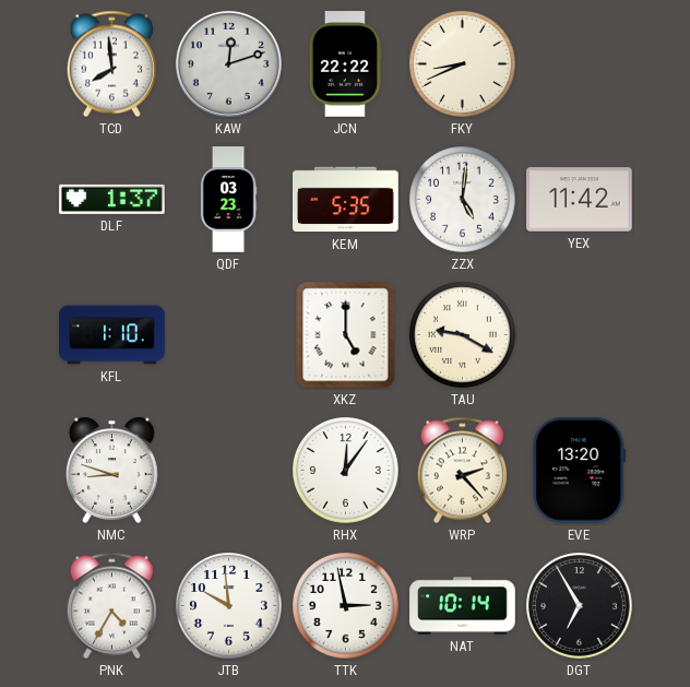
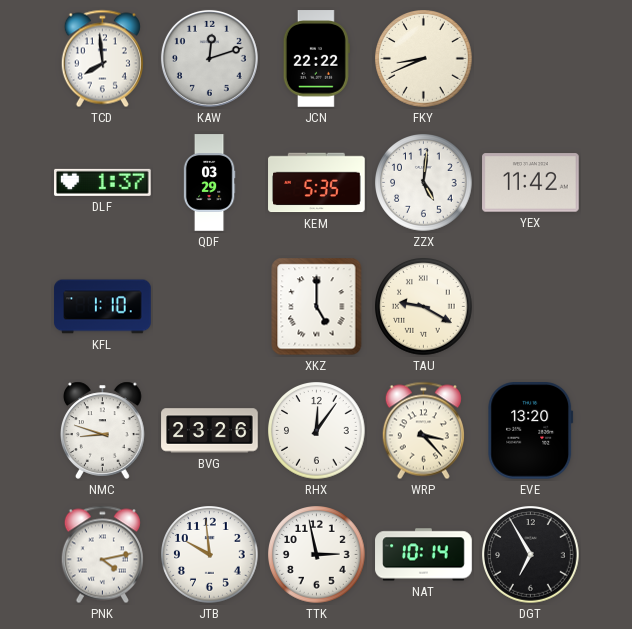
QDF: 03:23 -> 03:29 (209, 183)
BVG: none -> 23:26 (210, 431)
WRP: 2:23 -> 3:23 (423, 431)
PNK: 4:35 -> 4:13 (102, 555)
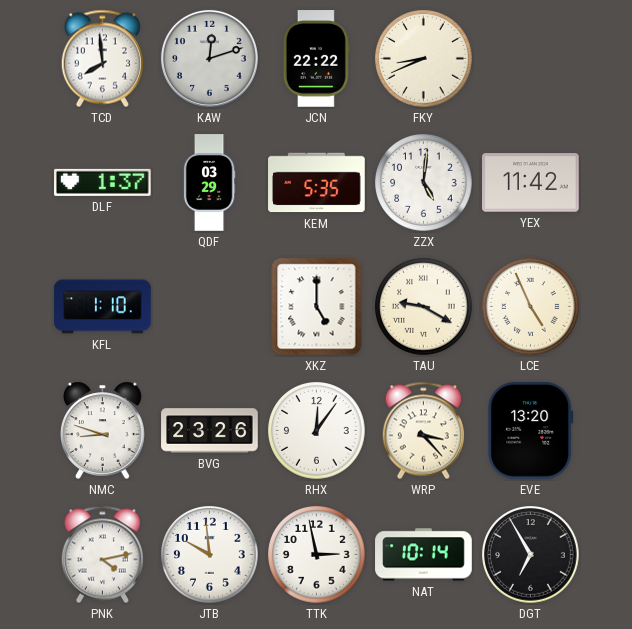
LCE: none -> 4:56 (531, 307)
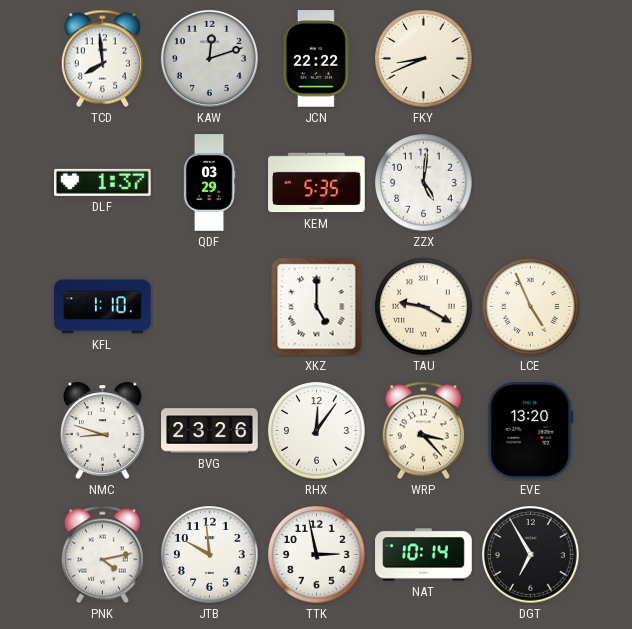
YEX: 11:42 -> none (531, 183)
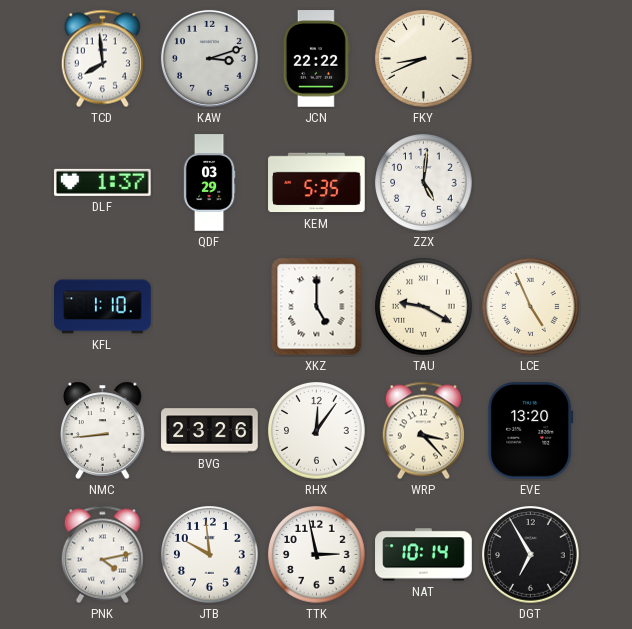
KAW: 12:12 -> 3:12 (209, 58)
NMC: 8:48 -> 8:44 (103, 430)
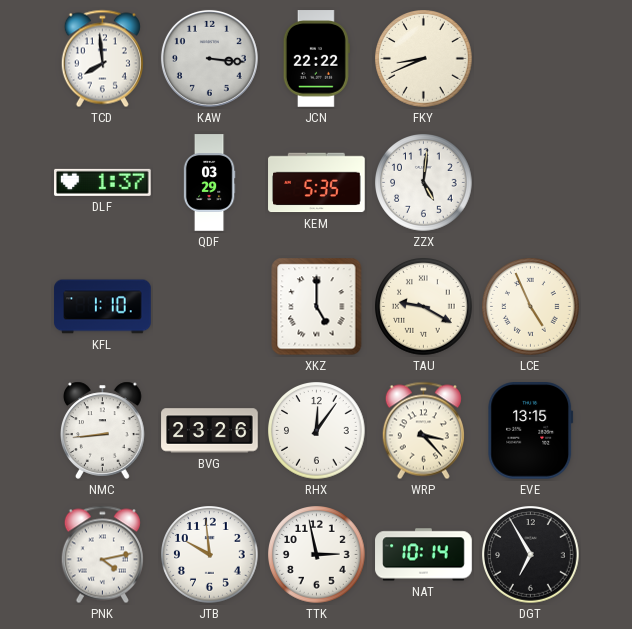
KAW: 3:12 -> 3:16 (209, 58)
EVE: 13:20 -> 13:15 (531, 431)
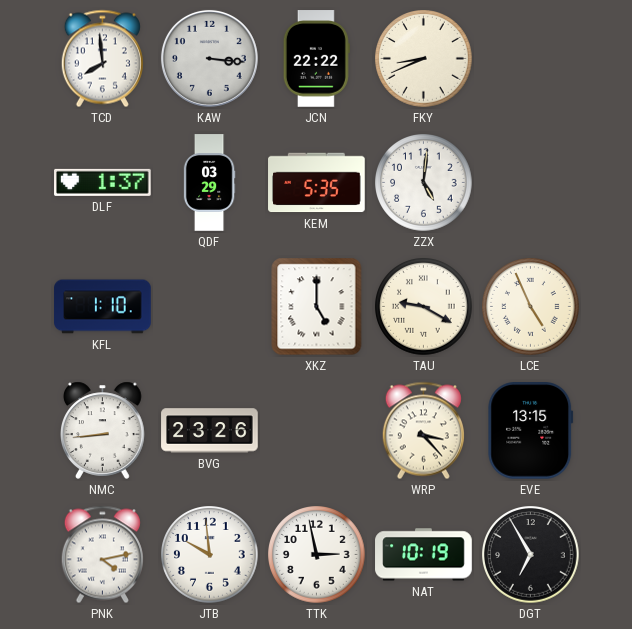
RHX: 12:06 -> none (317, 431)
NAT: 10:14 -> 10:19 (424, 555)
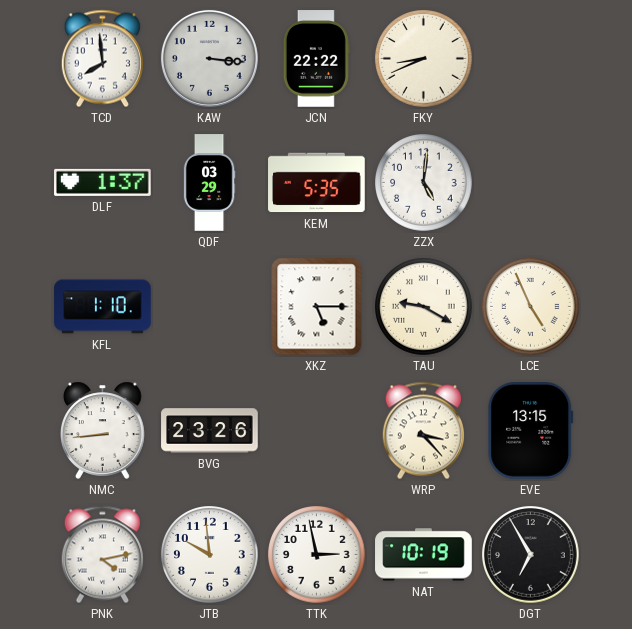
XKZ: 5:00 -> 5:15 (317, 307)
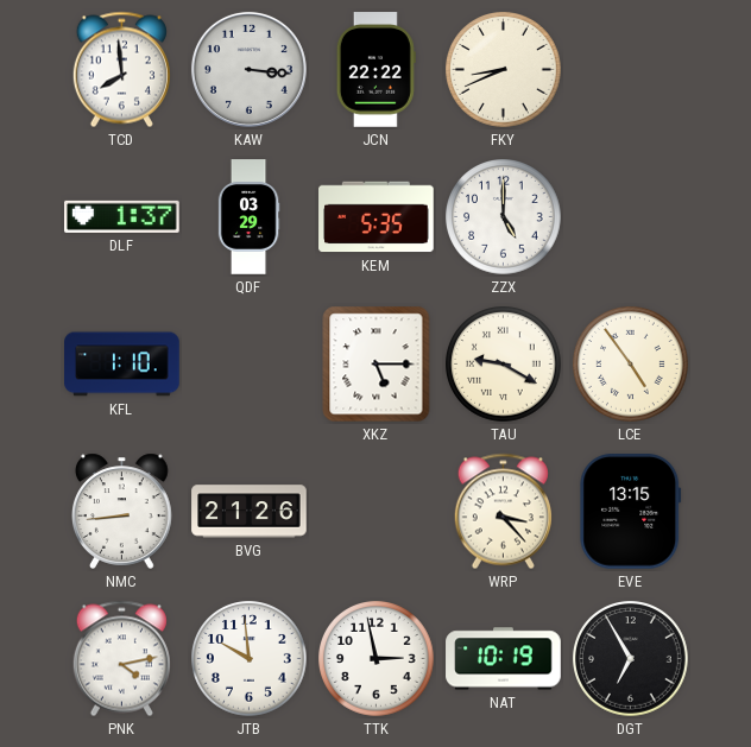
ZZX: 5:01 -> 5:00 (504, 217)
LCE: 4:56 -> 4:54 (631, 365)
BVG: 23:26 -> 21:26 (250, 512)
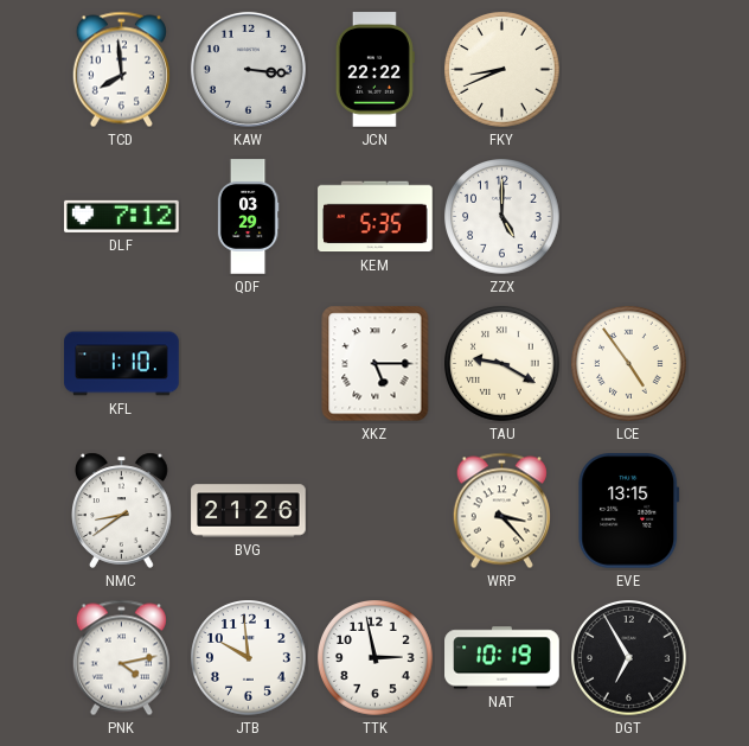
DLF: 1:37 -> 7:12 (122, 216)
NMC: 8:44 -> 8:39 (122, 510)
